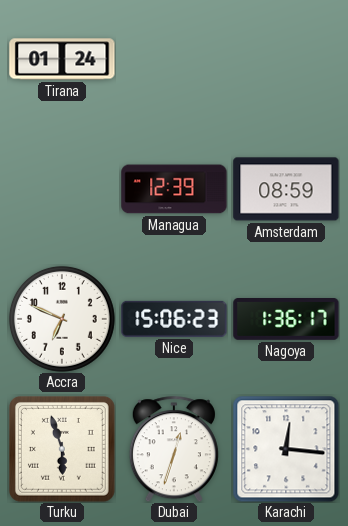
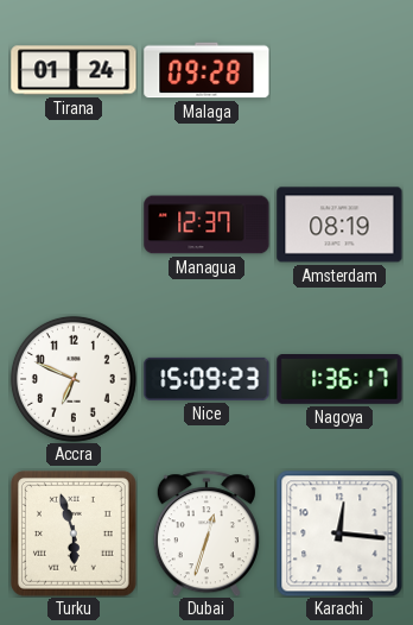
Malaga: none -> 09:28 (206, 70)
Managua: 12:39 -> 12:37 (206, 225)
Amsterdam: 08:59 -> 08:19 (339, 225)
Nice: 15:06 -> 15:09 (206, 379)
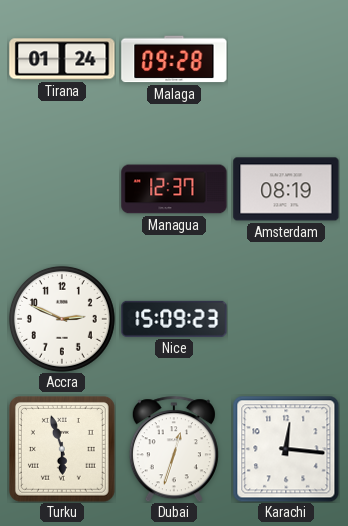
Accra: 6:49 -> 2:49 (62, 319)
Nagoya: 1:36 -> none (339, 380)
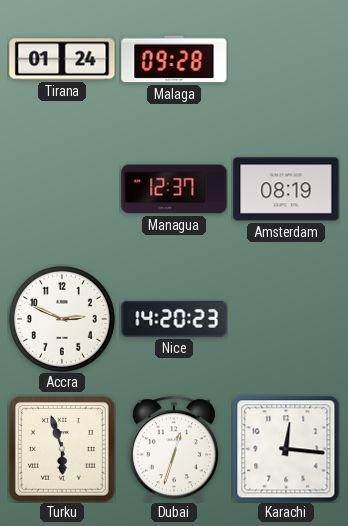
Nice: 15:09 -> 14:20 (174, 319)
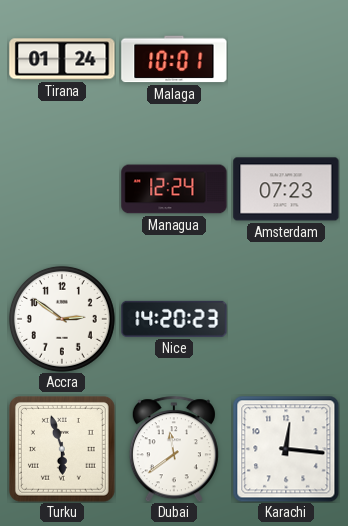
Malaga: 09:28 -> 10:01 (174, 59)
Managua: 12:37 -> 12:24 (174, 189)
Amsterdam: 08:19 -> 07:23 (286, 189)
Accra: 2:49 -> 2:51 (62, 319)
Dubai: 12:33 -> 11:39 (174, 449)
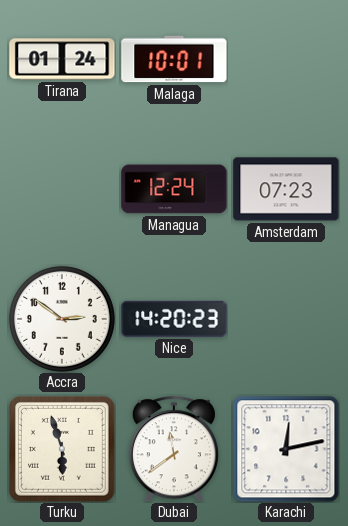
Karachi: 12:16 -> 12:13 (286, 449)
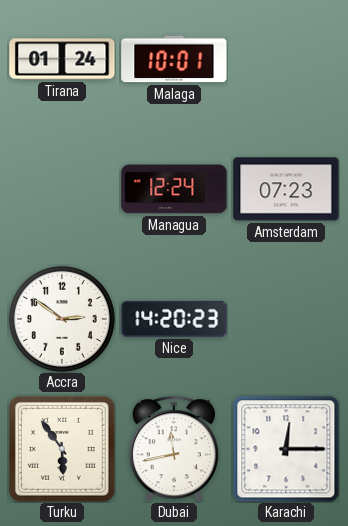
Turku: 5:57 -> 5:54 (62, 449)
Dubai: 11:39 -> 11:43 (174, 449)
Karachi: 12:13 -> 12:15 (286, 449)
